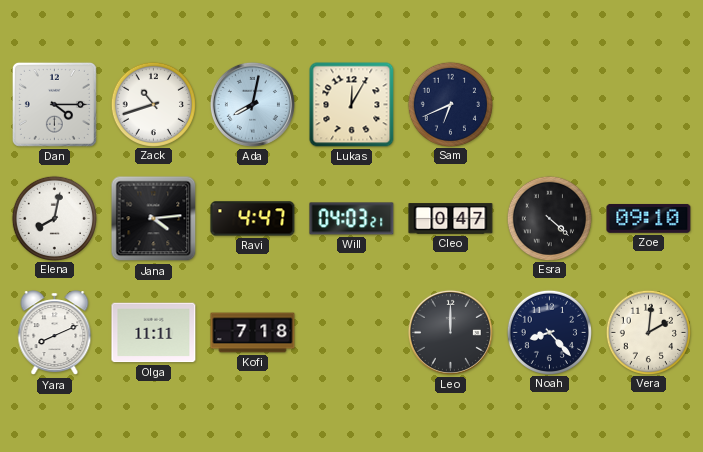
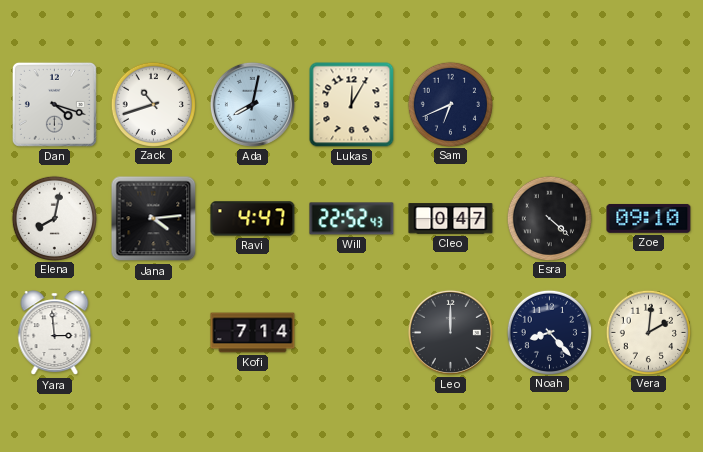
Dan: 4:15 -> 4:18 (54, 104)
Will: 04:03 -> 22:52 (352, 219)
Yara: 8:11 -> 2:59 (55, 333)
Olga: 11:11 -> none (154, 333)
Kofi: 7:18 -> 7:14 (253, 333)
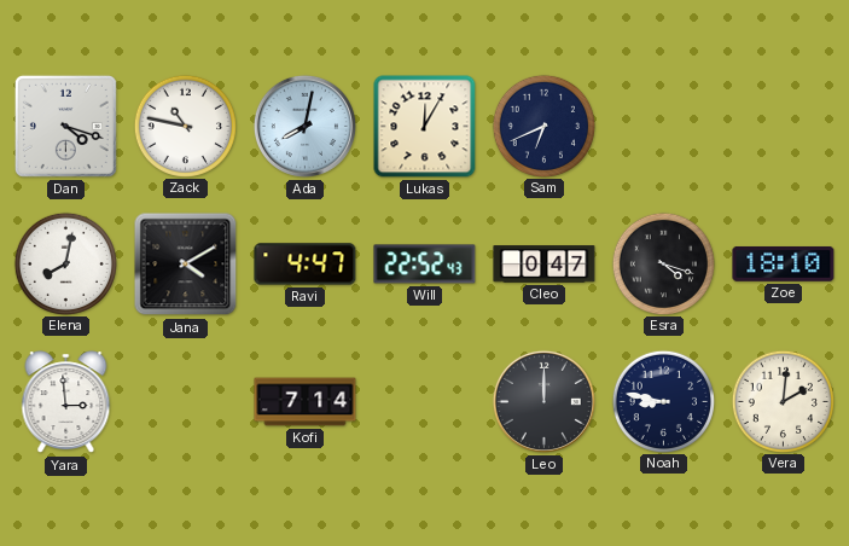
Zack: 10:42 -> 10:47 (185, 126)
Jana: 4:14 -> 4:10 (186, 265)
Esra: 4:22 -> 4:18 (663, 263)
Zoe: 09:10 -> 18:10 (784, 263)
Noah: 8:23 -> 8:47 (663, 401)
